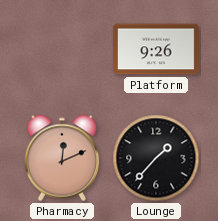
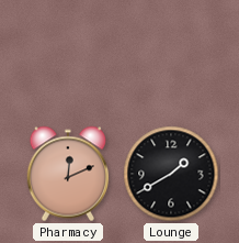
Platform: 9:26 -> none (157, 49)
Lounge: 1:37 -> 1:40 (171, 174)
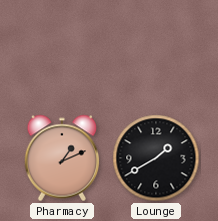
Pharmacy: 12:11 -> 1:11 (62, 158)
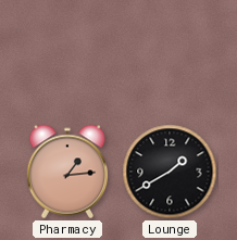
Pharmacy: 1:11 -> 1:14 (67, 172)
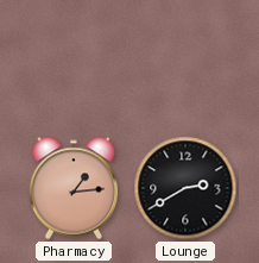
Lounge: 1:40 -> 2:40 (185, 188)
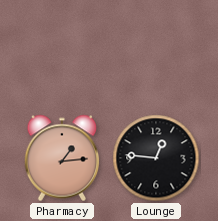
Lounge: 2:40 -> 12:46 (156, 158)
